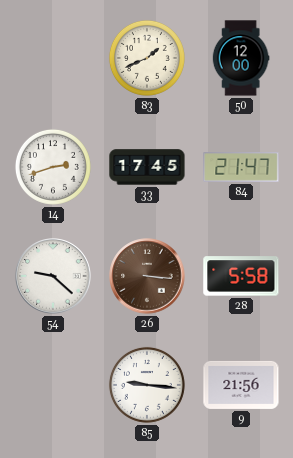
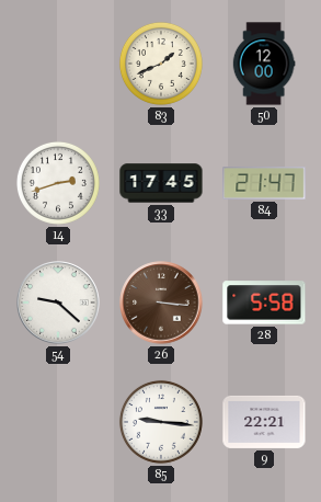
9: 21:56 -> 22:21 (264, 422)
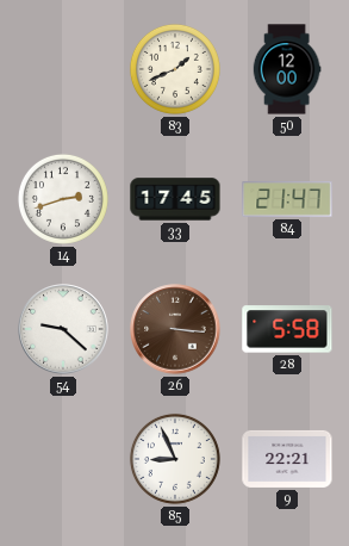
85: 9:16 -> 8:56 (175, 459)
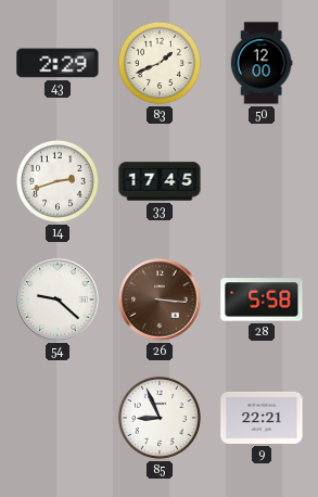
43: none -> 2:29 (58, 63)
84: 21:47 -> none (287, 199)
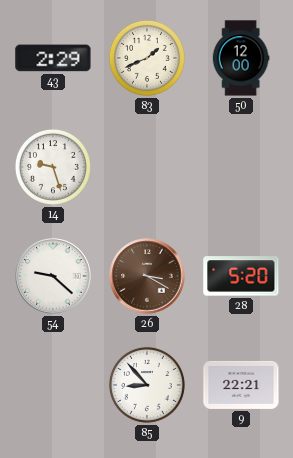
14: 2:42 -> 9:27 (53, 167)
33: 17:45 -> none (160, 181)
26: 3:16 -> 3:20 (147, 276)
28: 5:58 -> 5:20 (241, 276)
85: 8:56 -> 8:53 (147, 385)
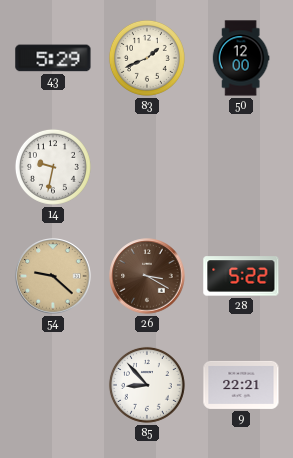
43: 2:29 -> 5:29 (53, 58)
14: 9:27 -> 9:32 (53, 167)
54 dial: white -> champagne (53, 276)
28: 5:20 -> 5:22 (241, 276)
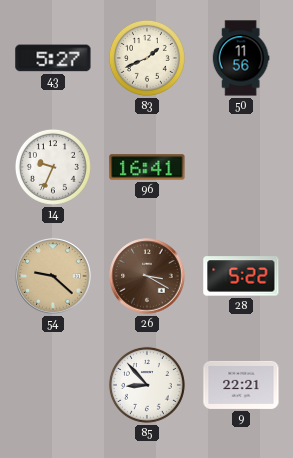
43: 5:29 -> 5:27 (53, 58)
50: 12:00 -> 11:56 (241, 58)
14: 9:32 -> 9:34 (53, 167)
96: none -> 16:41 (147, 167)
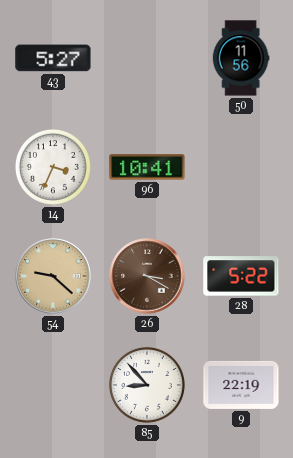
83: 1:41 -> none (147, 58)
14: 9:34 -> 3:34 (53, 167)
96: 16:41 -> 10:41 (147, 167)
9: 22:21 -> 22:19 (241, 385)
